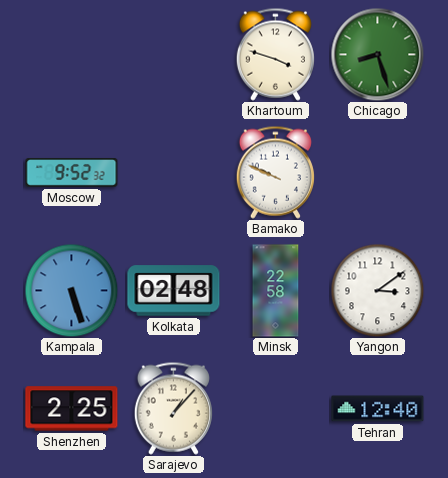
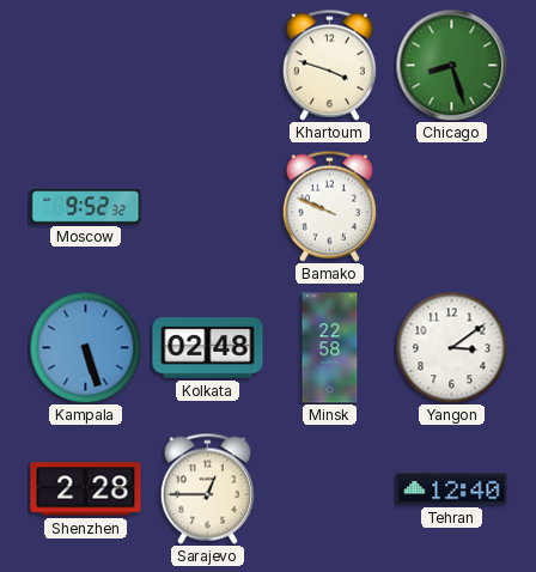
Shenzhen: 2:25 -> 2:28 (86, 489)
Sarajevo: 1:07 -> 12:45 (207, 488)
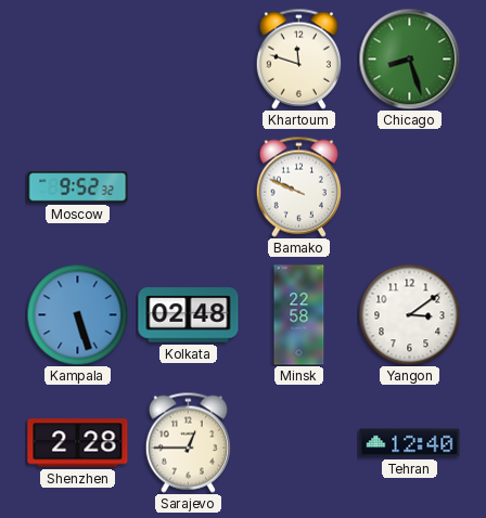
Khartoum: 3:48 -> 11:48 (298, 59)
